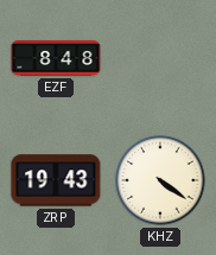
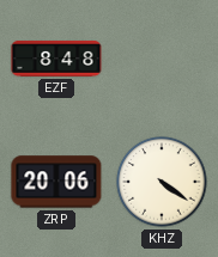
ZRP: 19:43 -> 20:06 (56, 182)
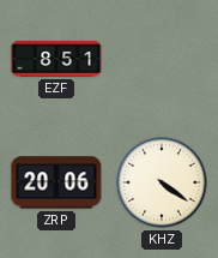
EZF: 8:48 -> 8:51 (56, 59)
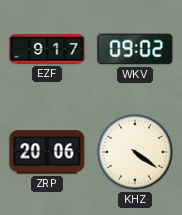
EZF: 8:51 -> 9:17 (47, 49)
WKV: none -> 09:02 (135, 49)
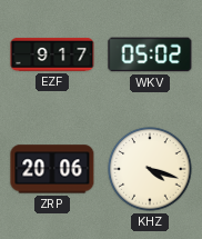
WKV: 09:02 -> 05:02 (150, 54)
KHZ: 4:21 -> 4:18 (150, 169)
